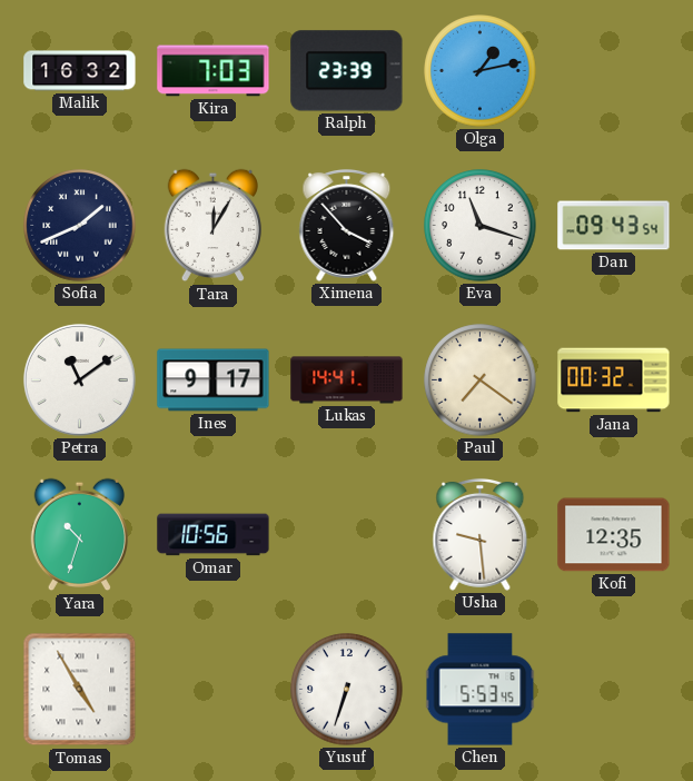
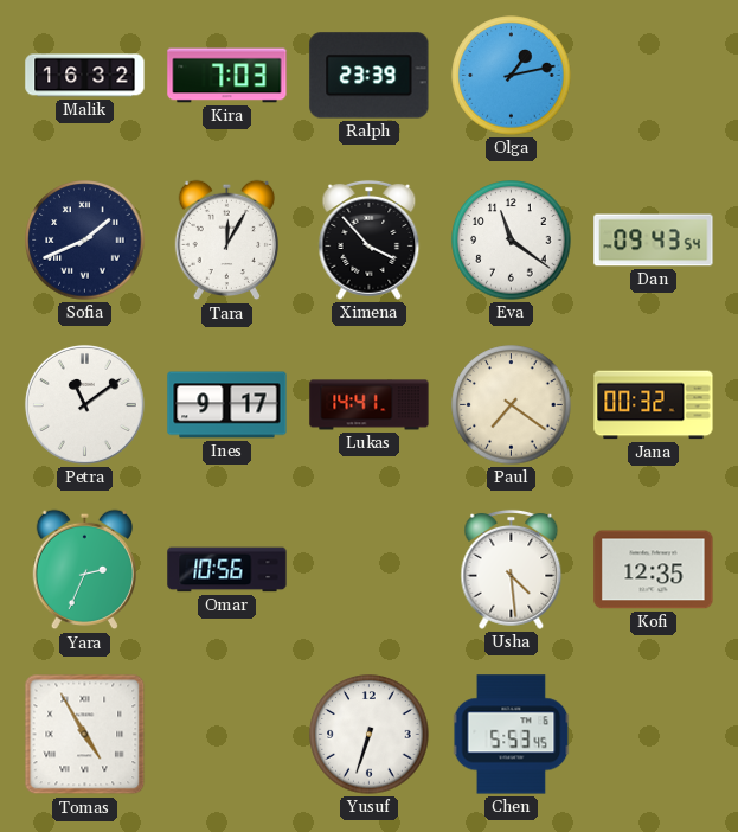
Eva: 11:18 -> 11:21 (512, 241)
Yara: 10:33 -> 2:34 (84, 570)
Usha: 9:29 -> 4:29 (512, 569)
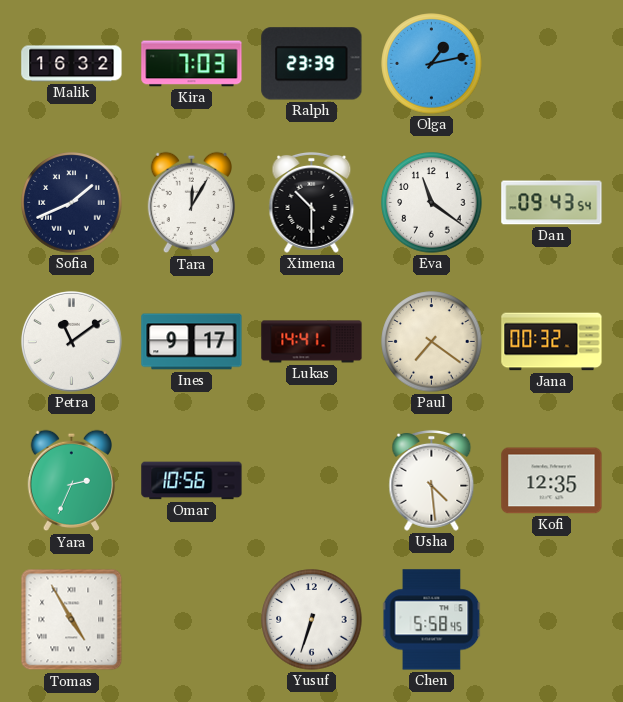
Ximena: 3:53 -> 10:30 (312, 202)
Chen: 5:53 -> 5:58 (432, 620)
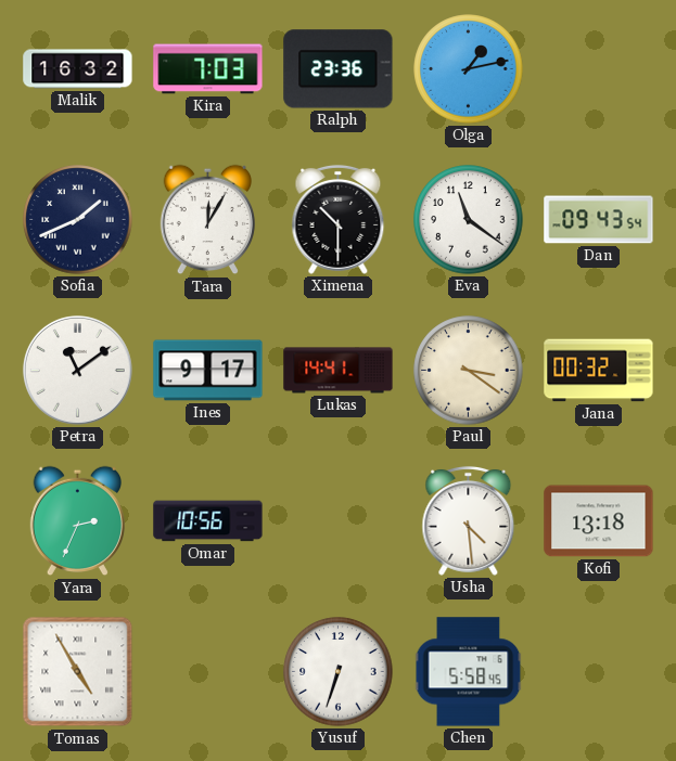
Ralph: 23:39 -> 23:36 (339, 69)
Paul: 7:21 -> 3:21 (469, 371)
Kofi: 12:35 -> 13:18 (599, 521)
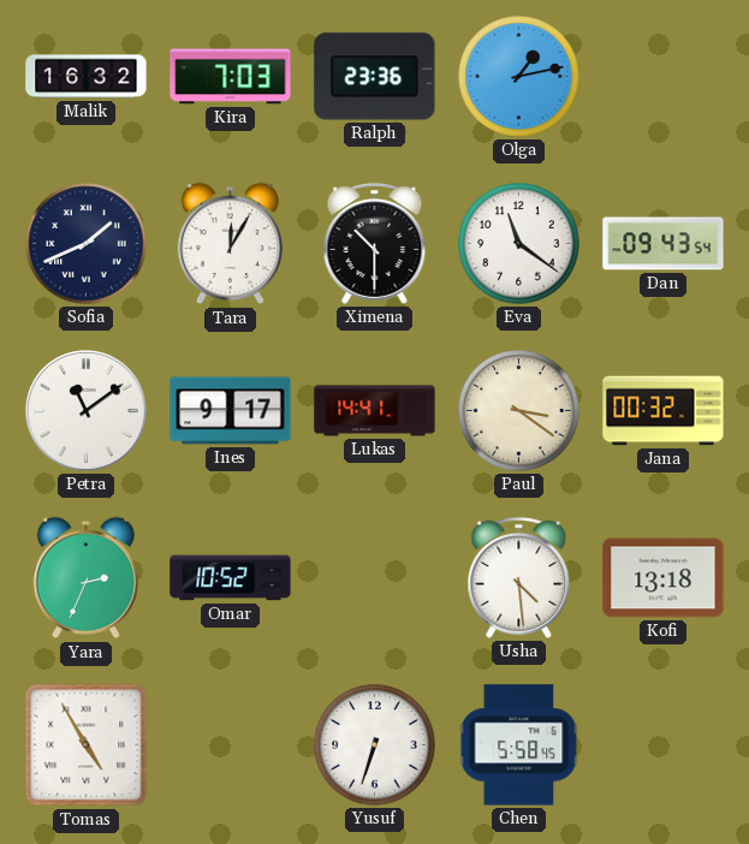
Omar: 10:56 -> 10:52 (231, 578)
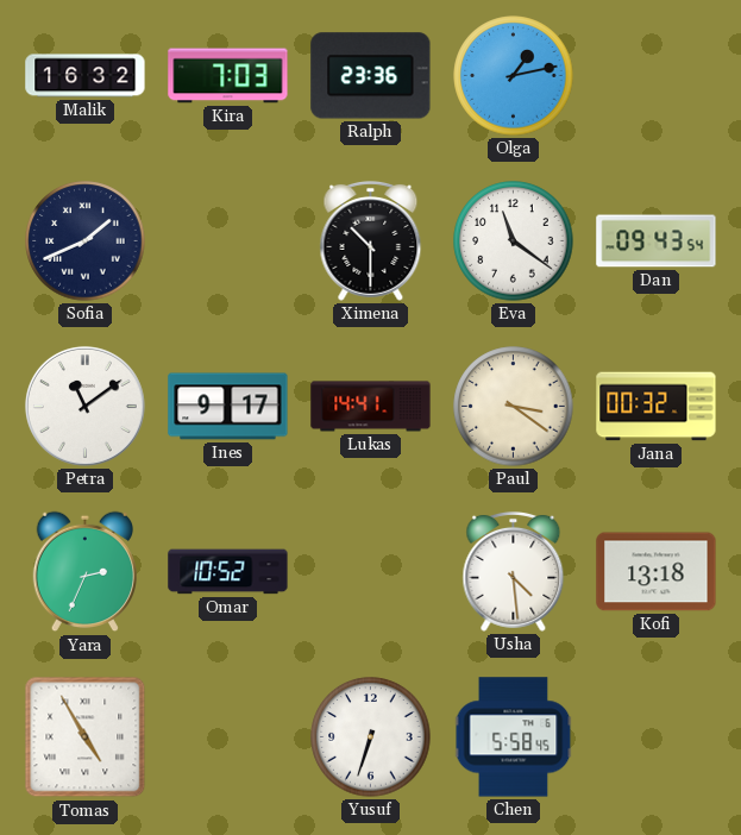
Tara: 12:05 -> none (230, 244)
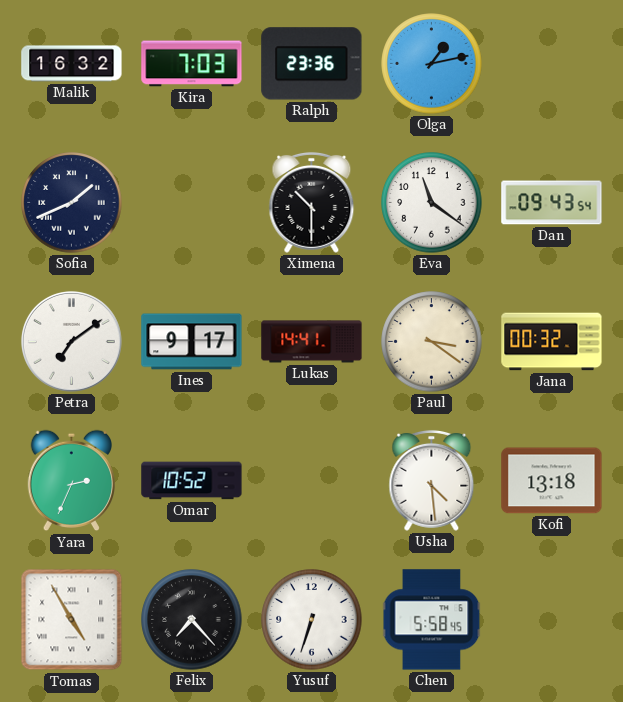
Petra: 11:09 -> 7:09 (71, 341)
Felix: none -> 7:23 (192, 620)
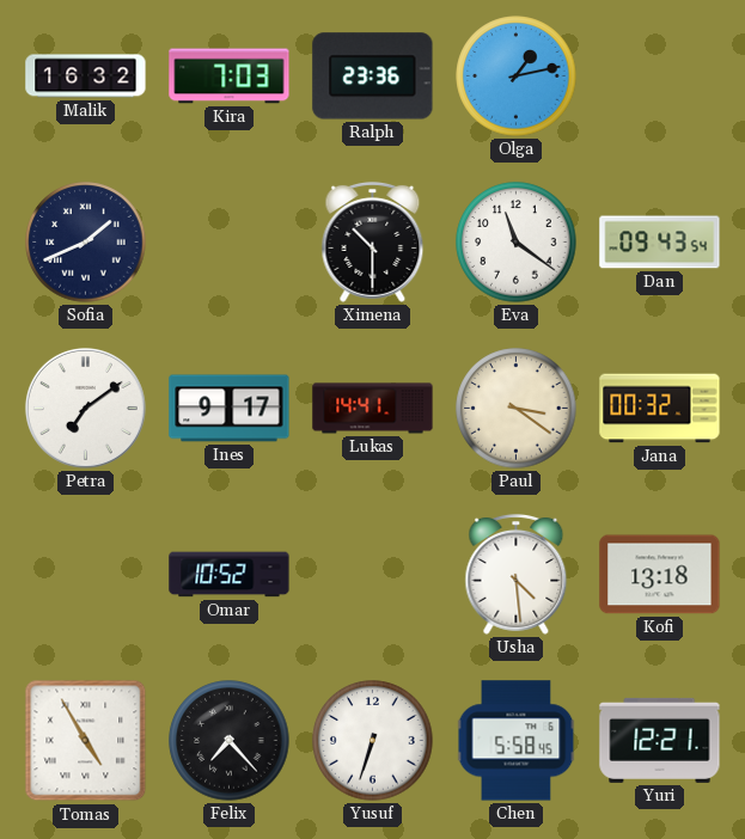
Yara: 2:34 -> none (71, 481)
Yuri: none -> 12:21 (660, 740)
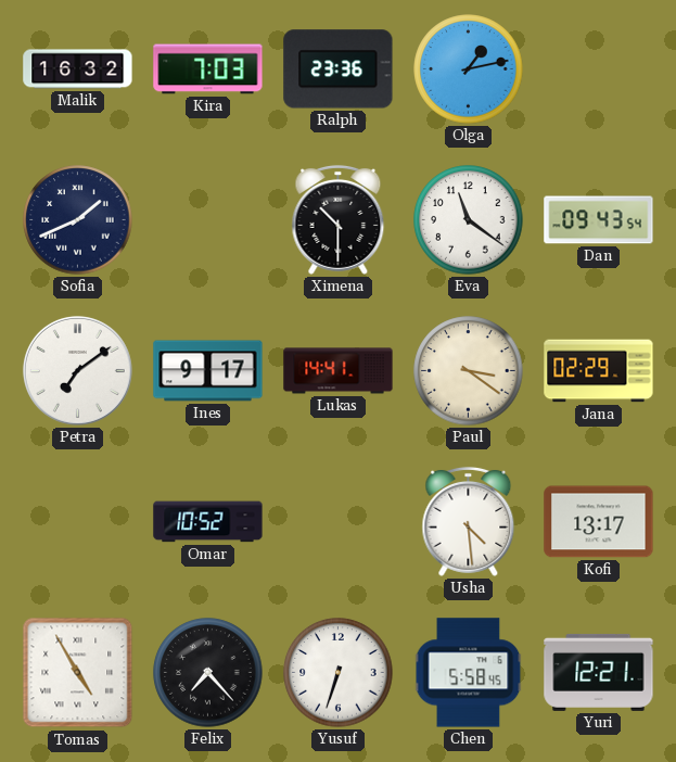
Jana: 00:32 -> 02:29 (599, 371)
Kofi: 13:18 -> 13:17 (599, 522)
